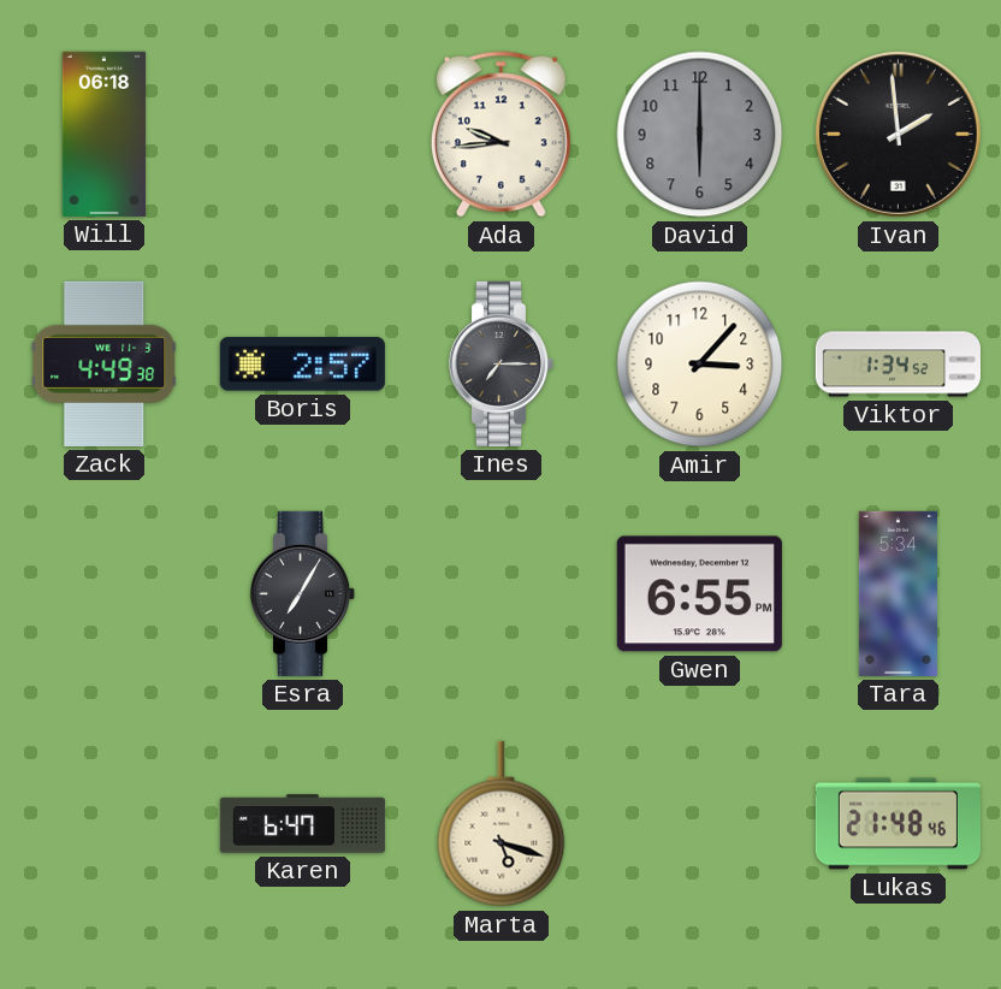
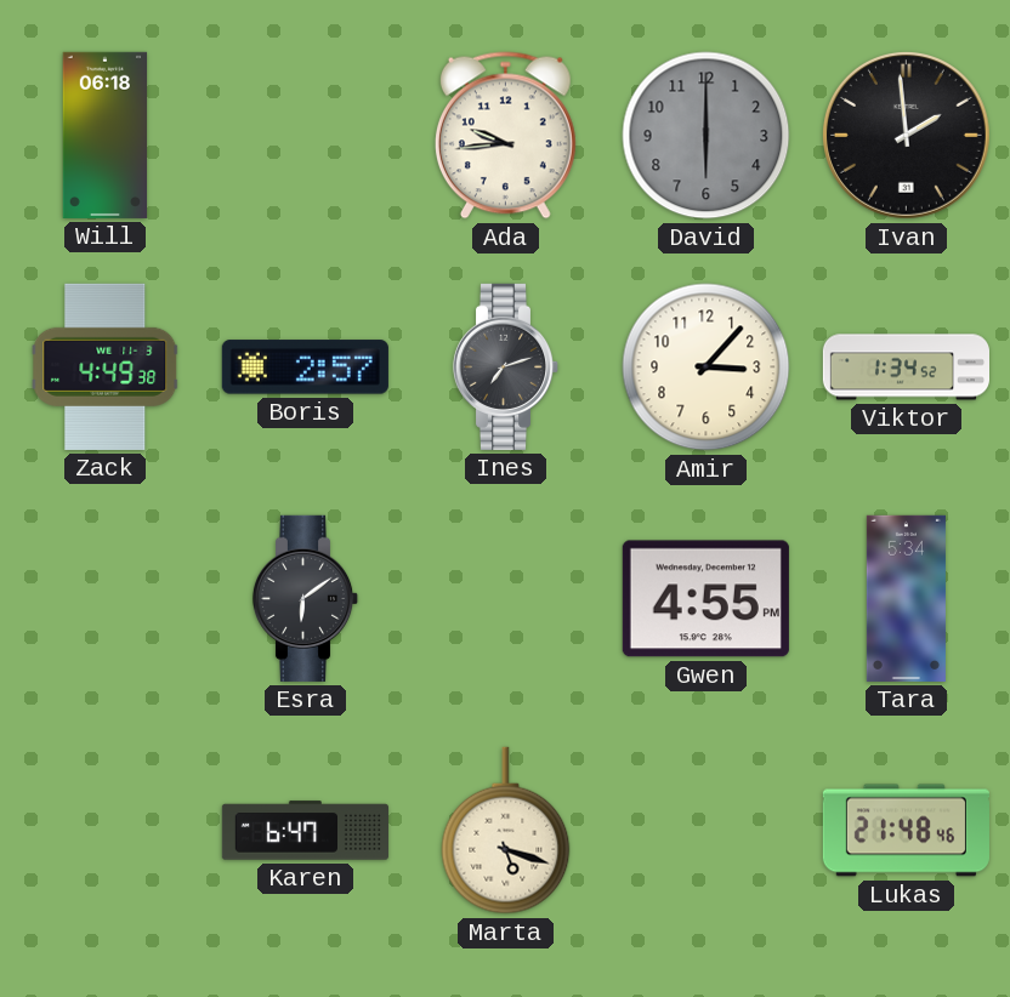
Ines: 7:15 -> 7:12 (506, 366)
Esra: 7:05 -> 6:09 (306, 598)
Gwen: 6:55 -> 4:55 (705, 599)
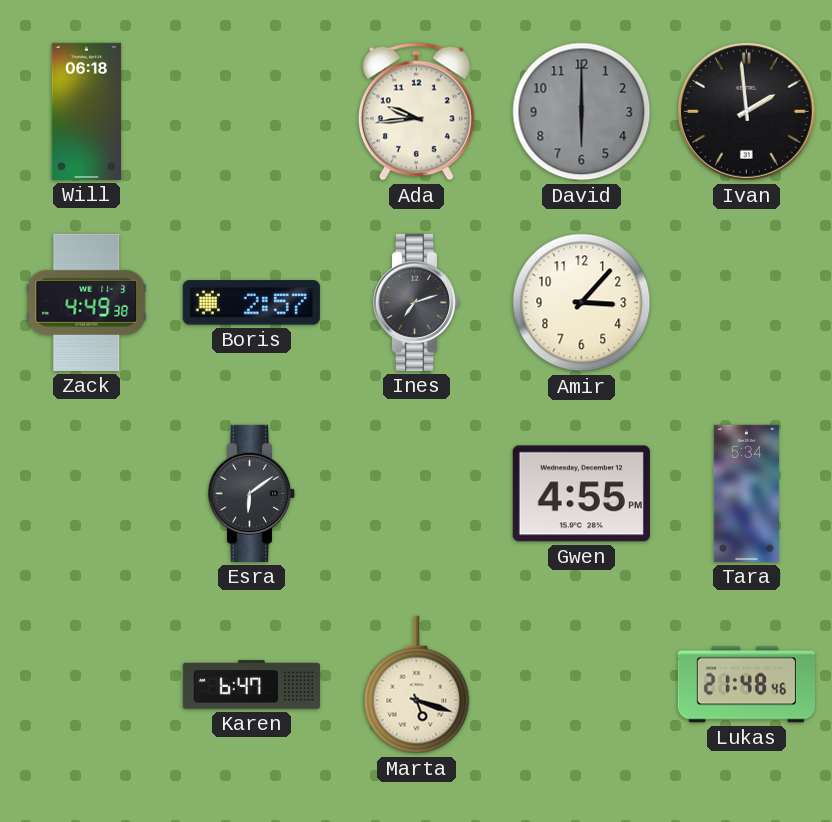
Viktor: 1:34 -> none (906, 368)
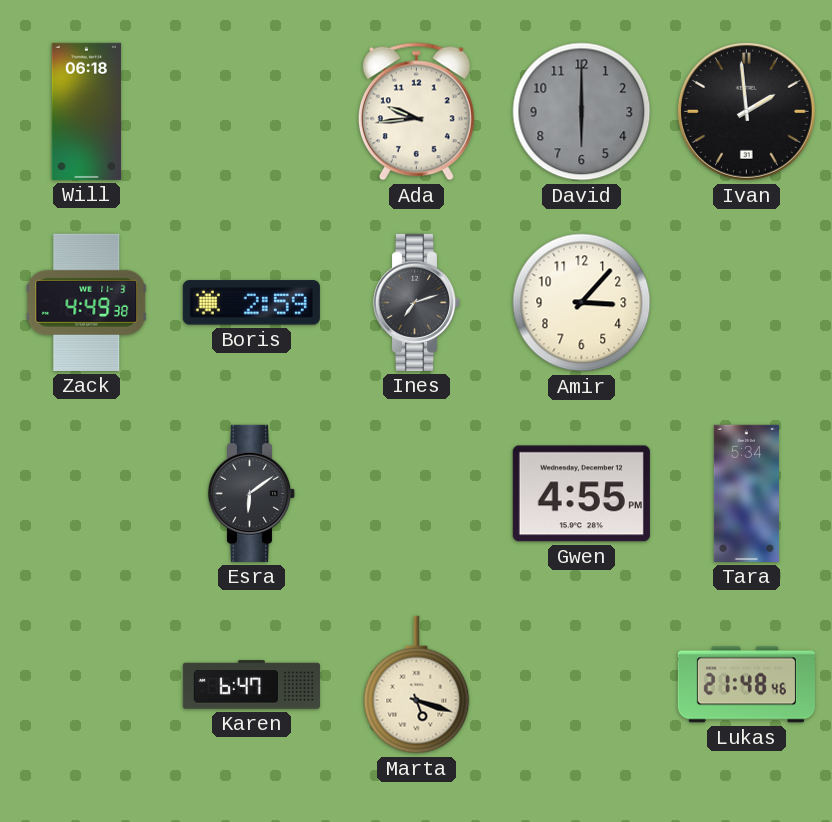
Boris: 2:57 -> 2:59 (251, 303)
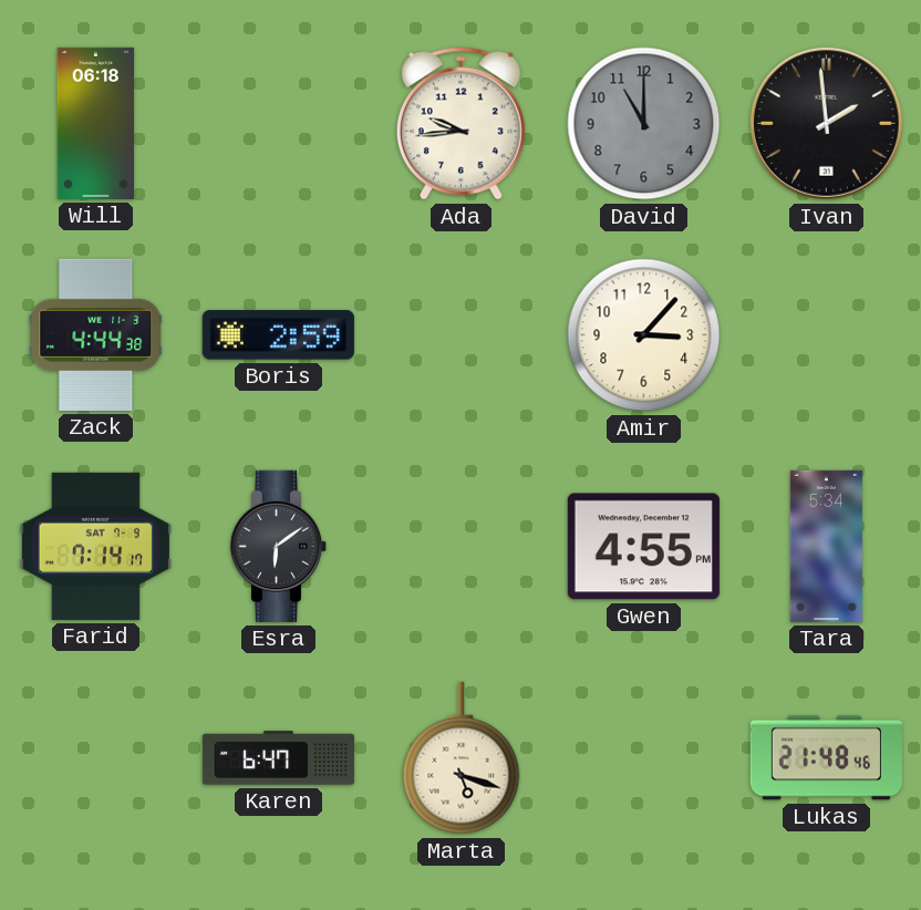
David: 6:00 -> 11:00 (644, 124)
Zack: 4:49 -> 4:44 (96, 334)
Ines: 7:12 -> none (417, 302)
Farid: none -> 7:14 (95, 546)
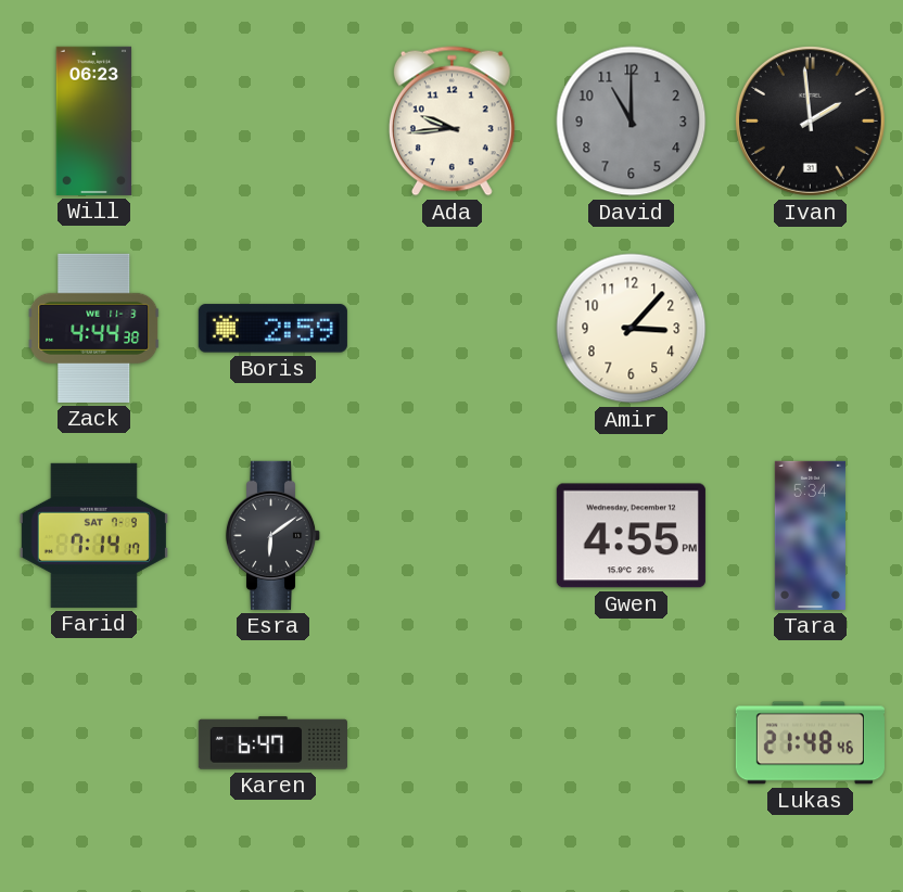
Will: 06:18 -> 06:23 (94, 120)
Marta: 5:18 -> none (462, 758)
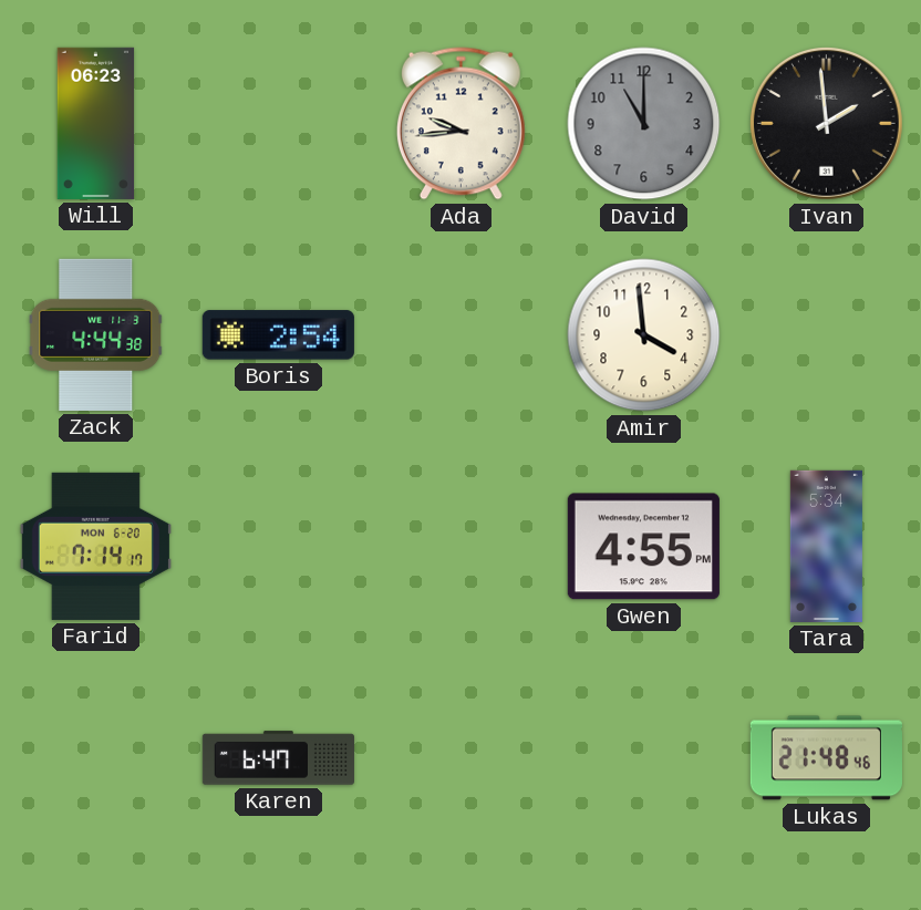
Boris: 2:59 -> 2:54 (278, 335)
Amir: 3:07 -> 3:59 (644, 335)
Farid date: SAT 7-9 -> MON 6-20 (95, 546)
Esra: 6:09 -> none (274, 535)
